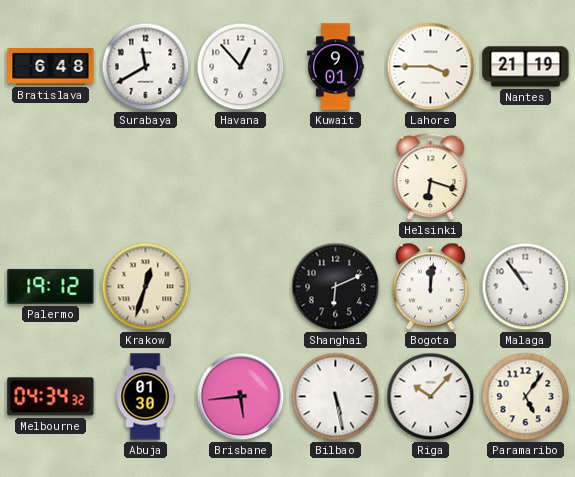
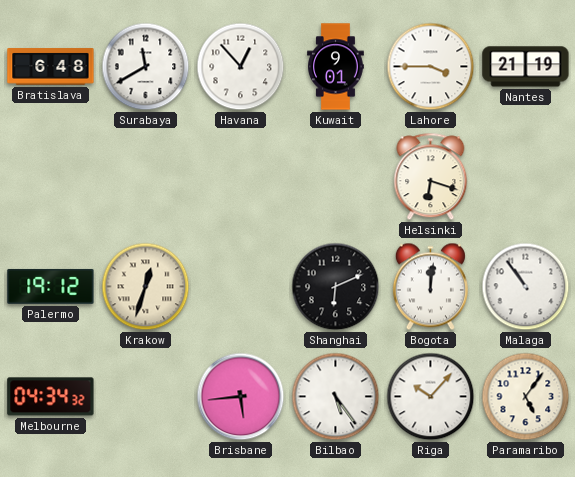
Abuja: 01:30 -> none (145, 397)
Bilbao: 5:28 -> 5:24 (336, 397)
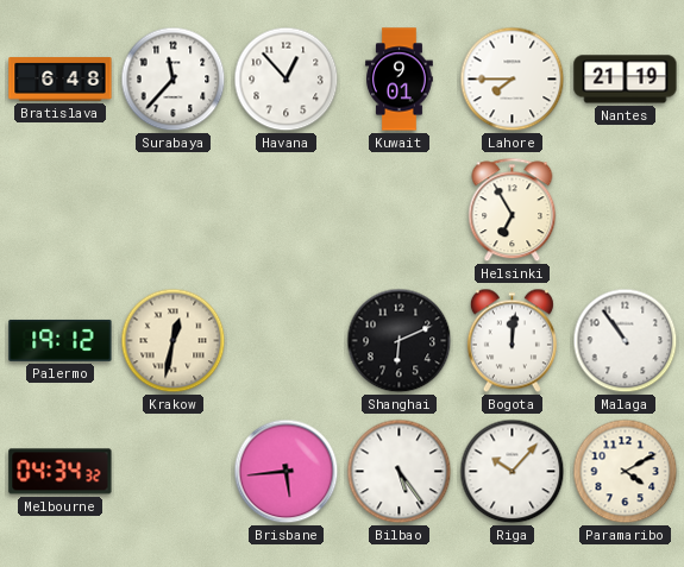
Surabaya: 11:40 -> 11:37 (174, 80)
Lahore: 3:45 -> 7:45 (513, 80)
Helsinki: 6:18 -> 6:55 (513, 210)
Krakow: 12:33 -> 12:32 (174, 341)
Paramaribo: 5:06 -> 4:10 (626, 472)
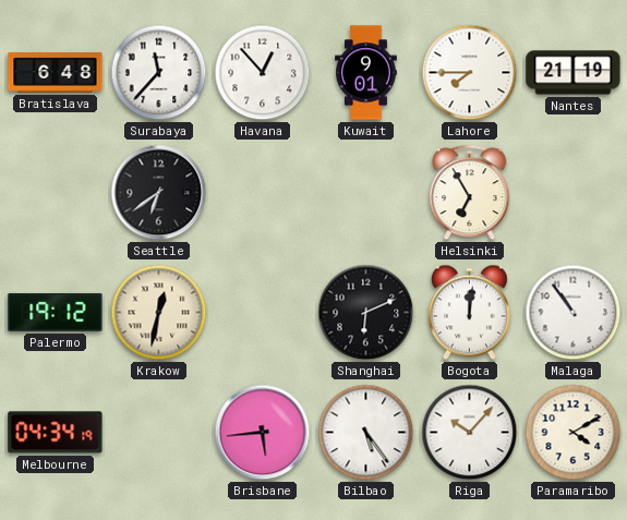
Seattle: none -> 6:39 (159, 193)
Melbourne: 04:34:32 -> 04:34:19 (56, 433)
